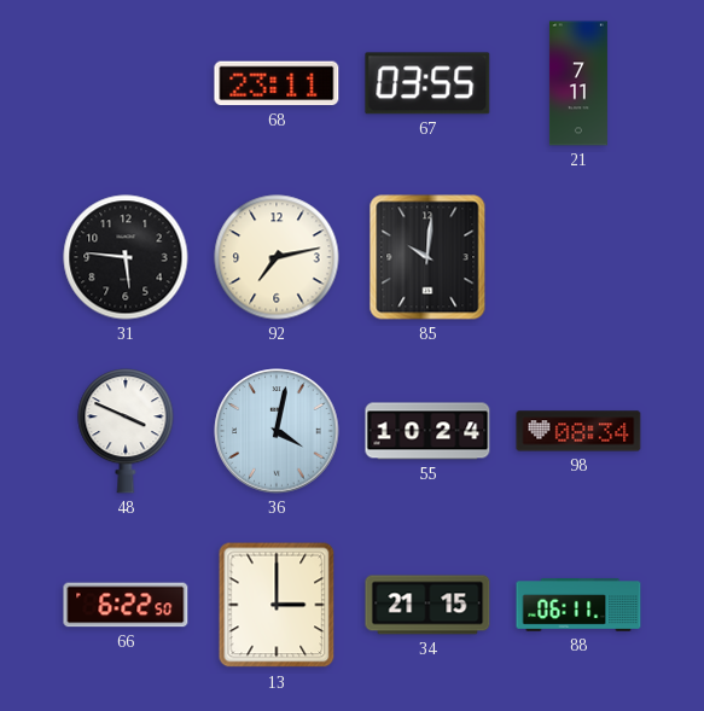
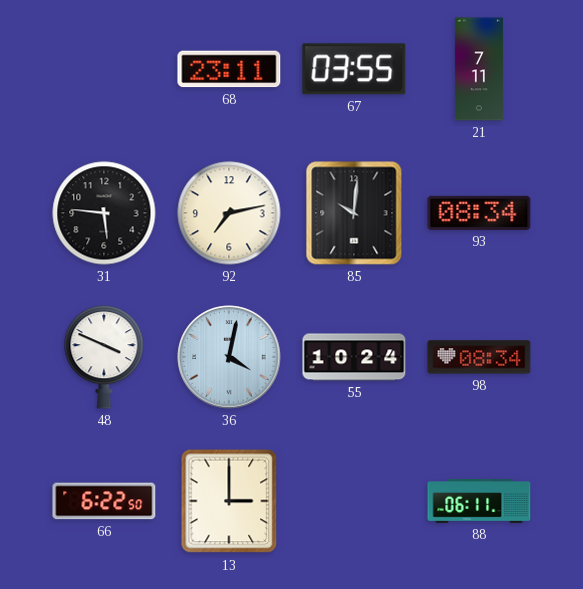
93: none -> 08:34 (479, 213)
34: 21:15 -> none (427, 605)
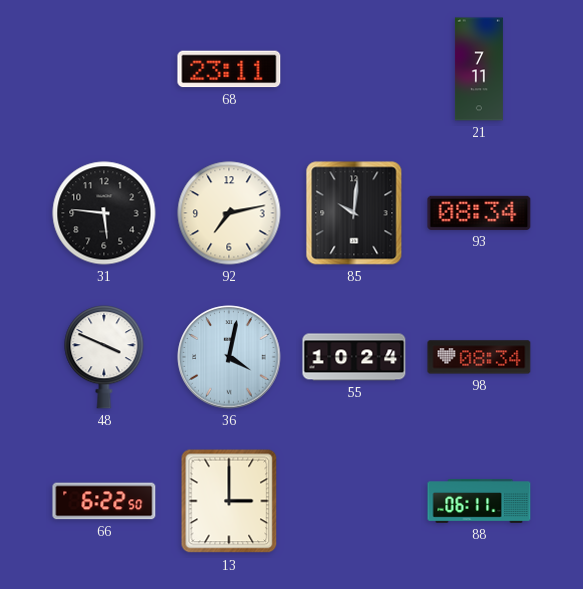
67: 03:55 -> none (354, 69)
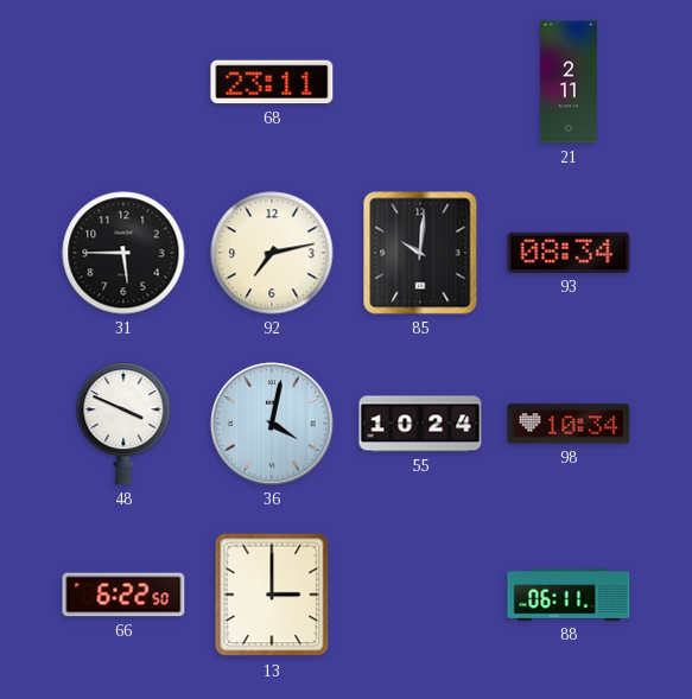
21: 7:11 -> 2:11 (569, 82)
31: 5:46 -> 5:45 (123, 253)
98: 08:34 -> 10:34 (569, 424)
